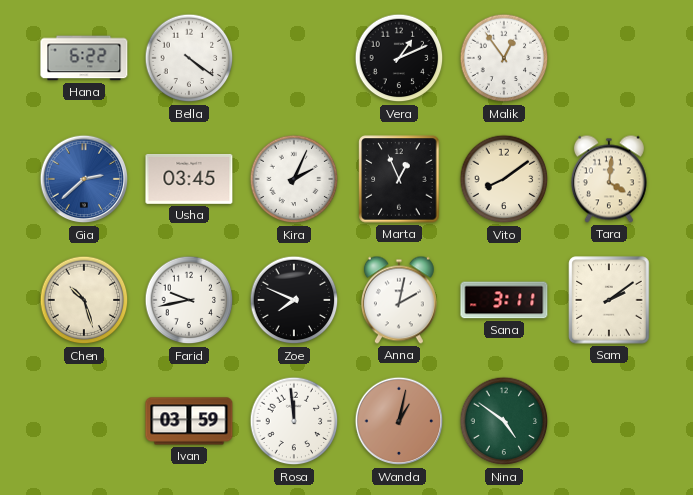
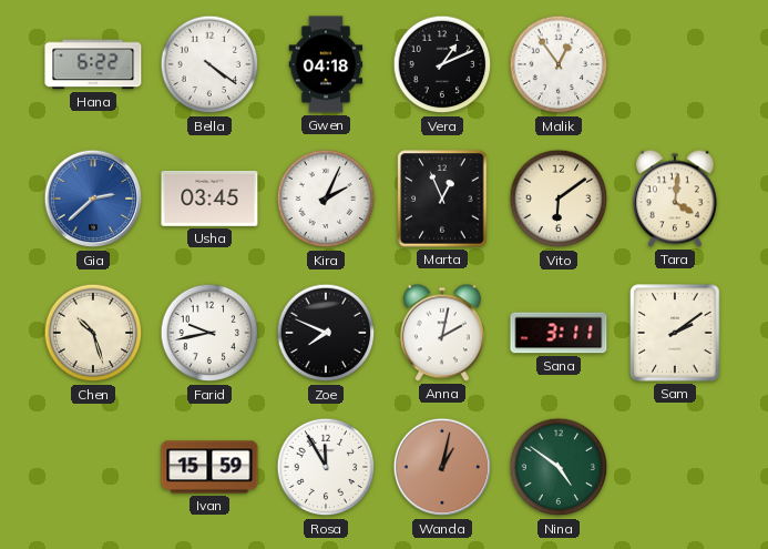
Gwen: none -> 04:18 (326, 64)
Vito: 8:09 -> 6:09 (559, 199)
Ivan: 03:59 -> 15:59 (209, 467)
Rosa: 11:59 -> 11:55 (326, 467)
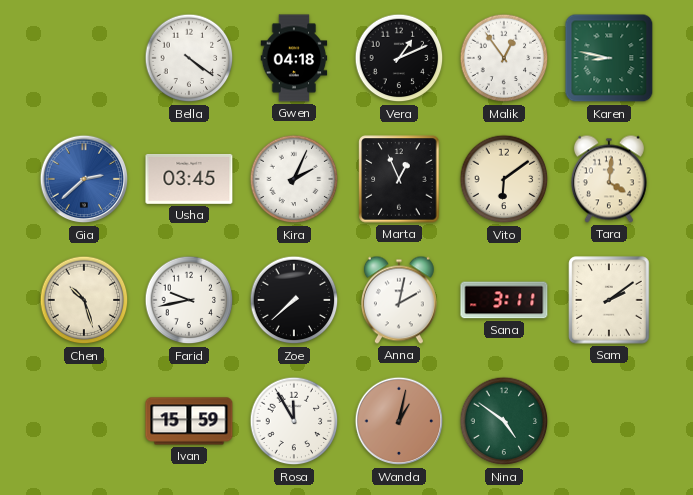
Hana: 6:22 -> none (93, 64)
Karen: none -> 8:47 (609, 58)
Zoe: 7:49 -> 7:38 (294, 300)
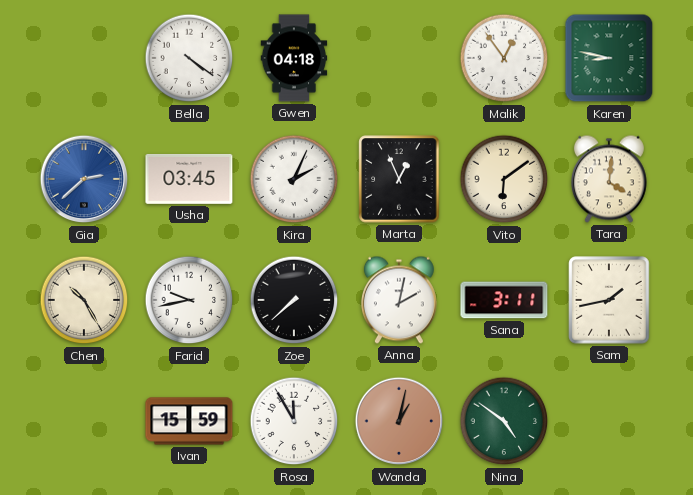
Vera: 1:11 -> none (399, 58)
Chen: 10:27 -> 10:25 (84, 300)
Sam: 2:09 -> 1:43 (609, 300)
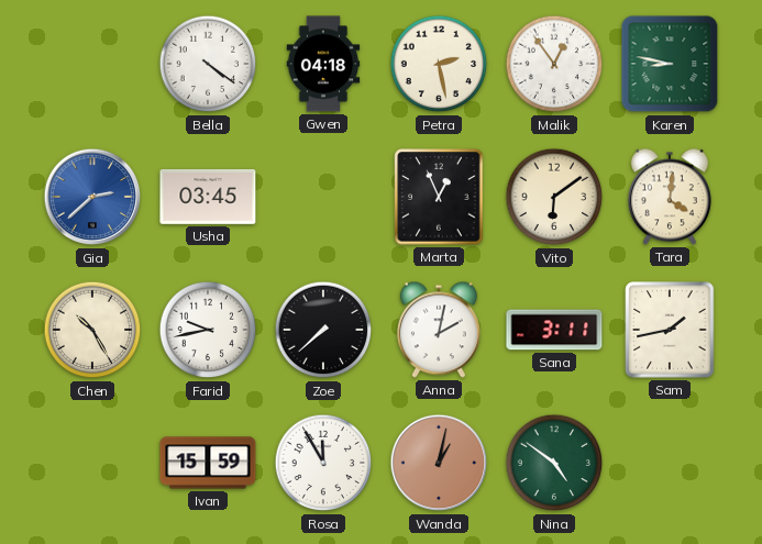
Petra: none -> 2:28 (439, 64)
Kira: 2:04 -> none (294, 179)
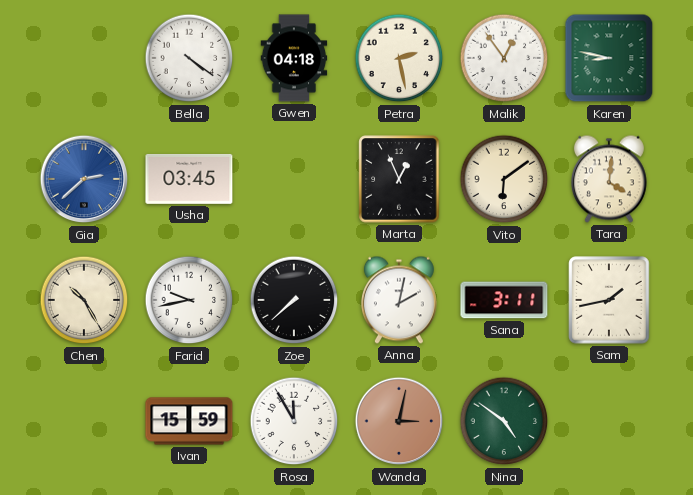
Wanda: 1:02 -> 3:02 (399, 421)
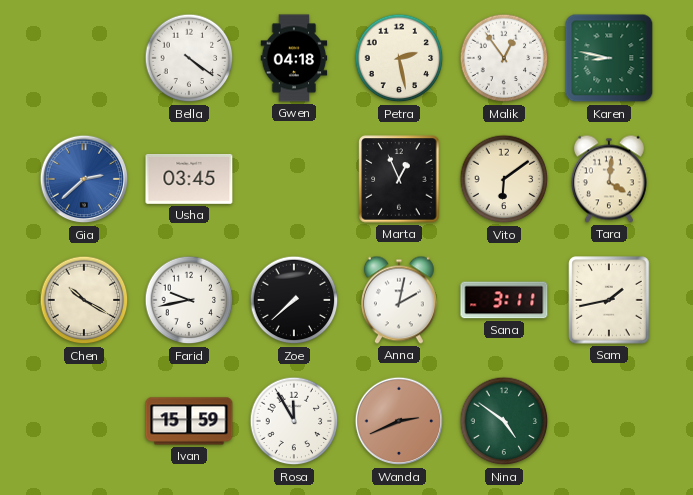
Chen: 10:25 -> 10:20 (84, 300)
Wanda: 3:02 -> 2:41 (399, 421)
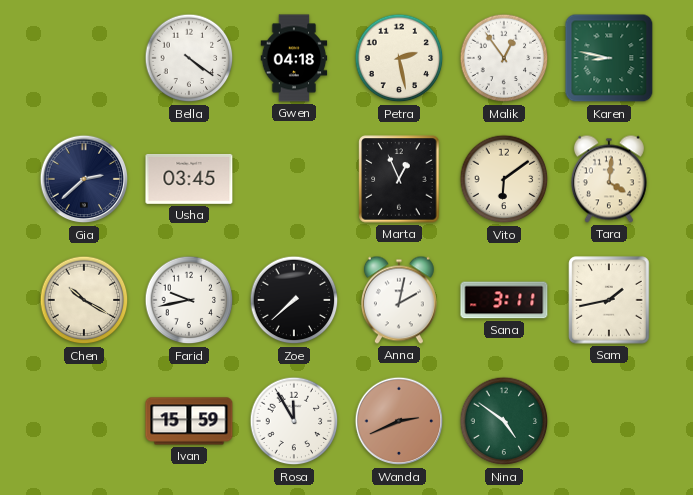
Gia dial: blue -> navy (84, 179)
